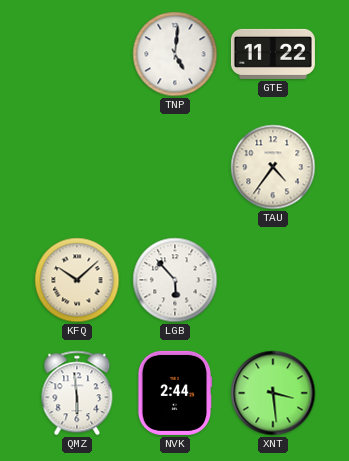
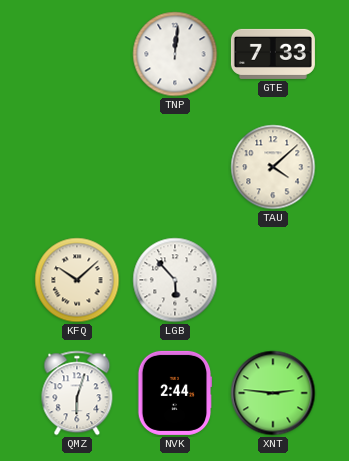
TNP: 5:01 -> 12:01 (175, 54)
GTE: 11:22 -> 7:33 (273, 54)
TAU: 4:36 -> 4:08 (273, 167)
QMZ: 5:59 -> 6:03 (77, 393)
XNT: 3:29 -> 2:46 (273, 393)
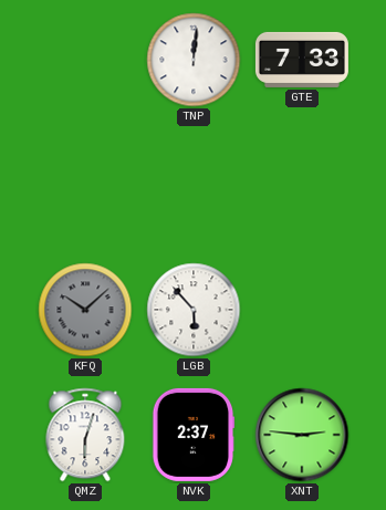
TAU: 4:08 -> none (273, 167)
KFQ dial: cream -> grey (85, 310)
NVK: 2:44 -> 2:37 (194, 435)
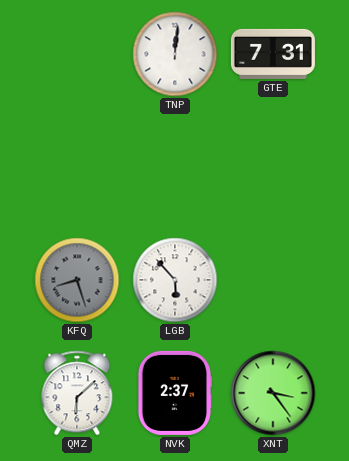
GTE: 7:33 -> 7:31 (273, 54)
KFQ: 10:08 -> 8:27 (77, 280)
QMZ: 6:03 -> 6:08 (77, 393)
XNT: 2:46 -> 3:24 (273, 393)
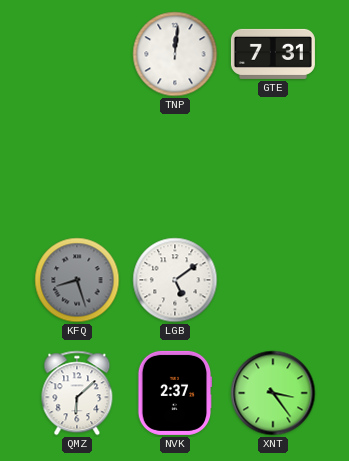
LGB: 5:53 -> 5:09 (175, 280)
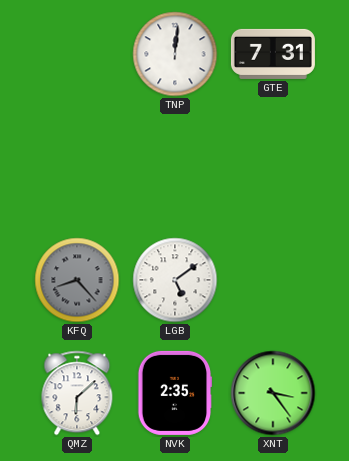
KFQ: 8:27 -> 8:23 (77, 280)
NVK: 2:37 -> 2:35 (175, 393)
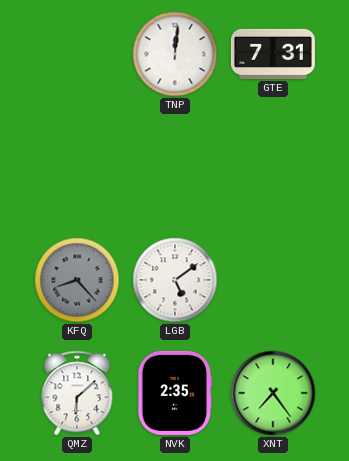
XNT: 3:24 -> 7:24 (273, 393)
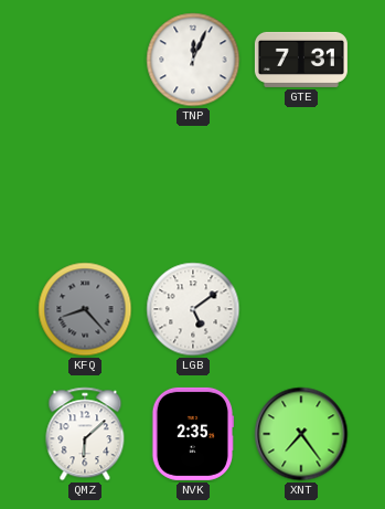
TNP: 12:01 -> 12:04 (193, 60)
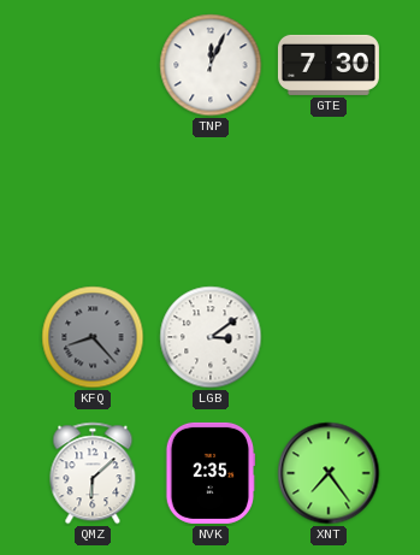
GTE: 7:31 -> 7:30 (329, 65)
LGB: 5:09 -> 3:09 (211, 337)
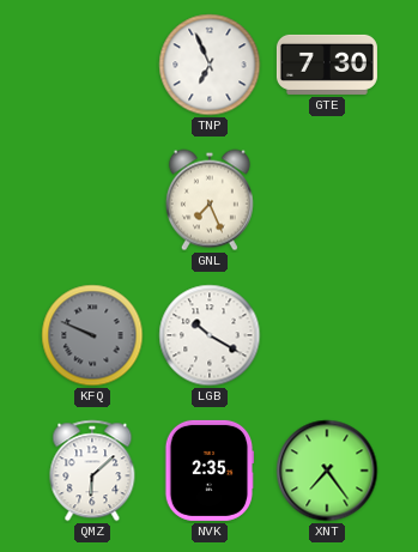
TNP: 12:04 -> 6:56 (210, 65)
GNL: none -> 7:26 (210, 200)
KFQ: 8:23 -> 9:49 (92, 335)
LGB: 3:09 -> 10:20 (210, 335)
